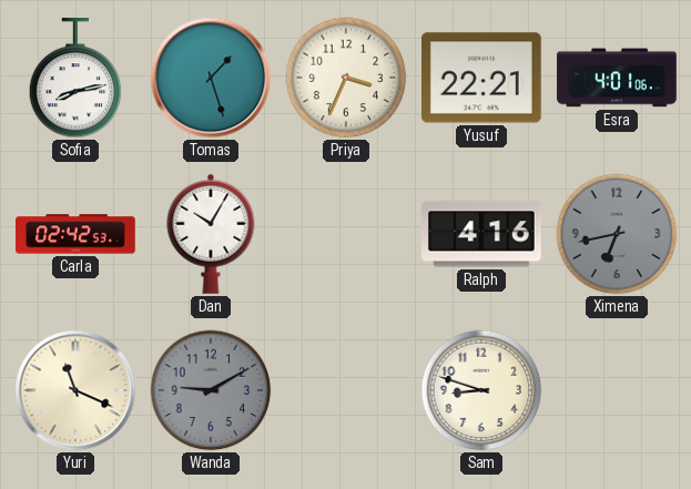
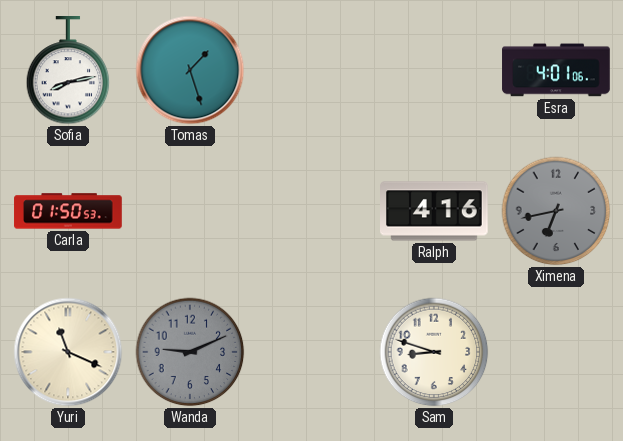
Priya: 3:34 -> none (346, 78)
Yusuf: 22:21 -> none (482, 78)
Carla: 02:42 -> 01:50 (68, 211)
Dan: 10:05 -> none (211, 234)
Wanda: 9:10 -> 9:11 (190, 352)
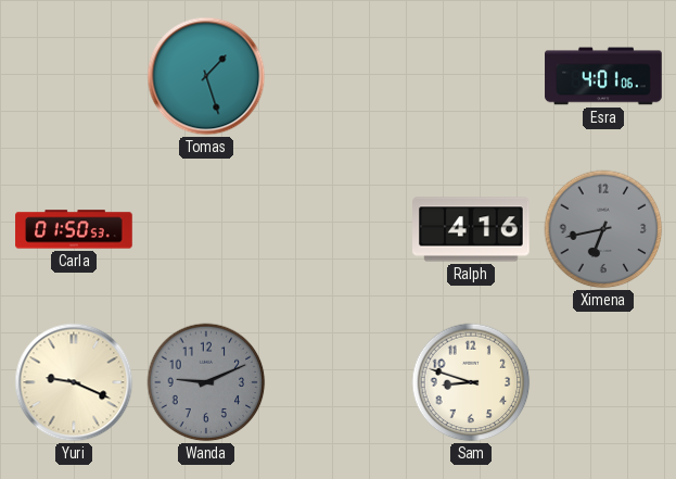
Sofia: 8:13 -> none (68, 71)
Yuri: 11:19 -> 9:19 (74, 382)
